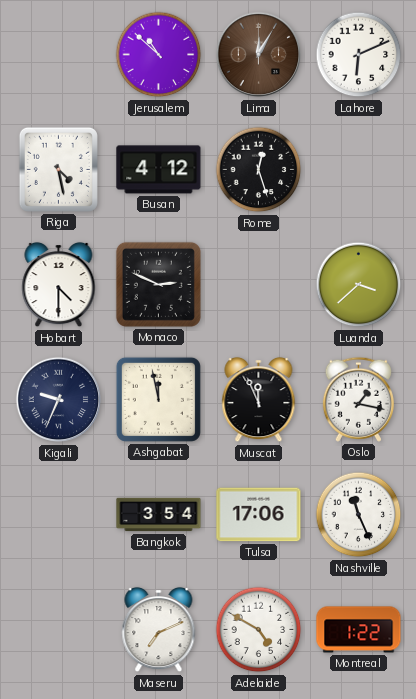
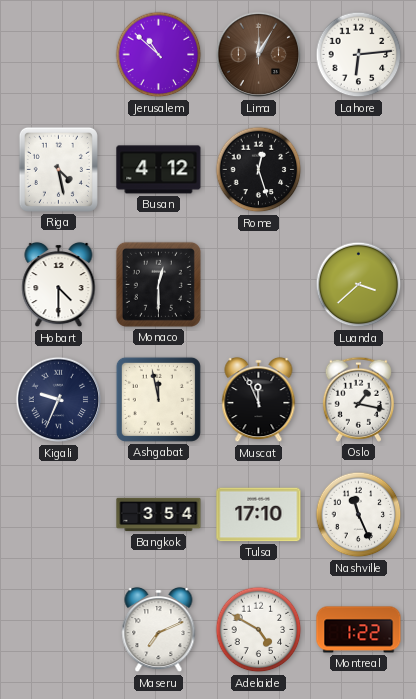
Lahore: 6:11 -> 6:14 (359, 55)
Monaco: 2:49 -> 12:30 (158, 284)
Tulsa: 17:06 -> 17:10 (259, 515)
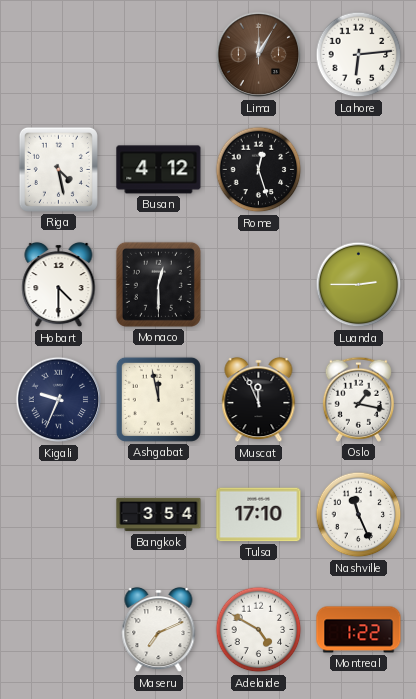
Jerusalem: 10:52 -> none (159, 55)
Luanda: 3:38 -> 2:45 (359, 285)
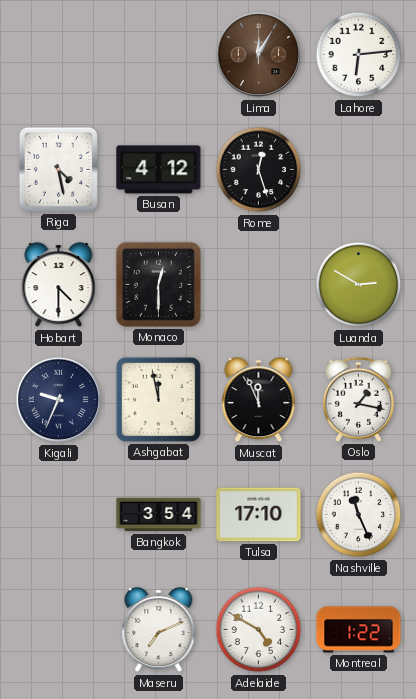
Luanda: 2:45 -> 2:50 (359, 285)
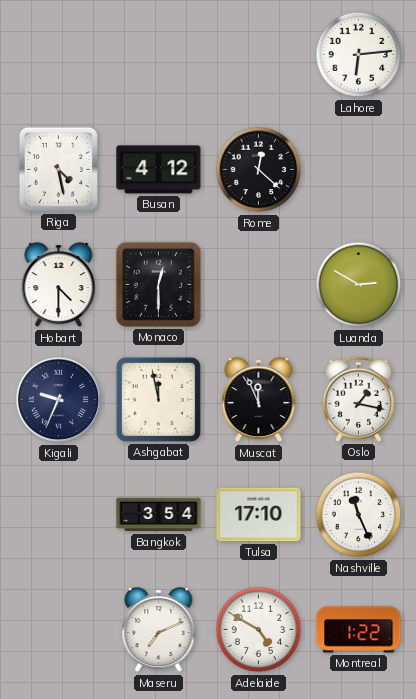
Lima: 12:05 -> none (259, 55)
Rome: 12:27 -> 12:22 (259, 170)
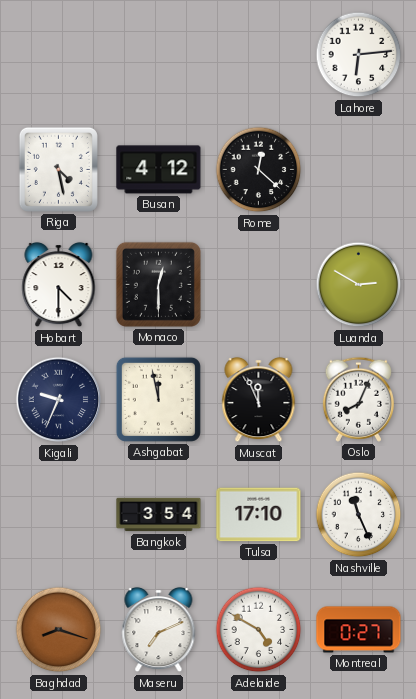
Oslo: 1:17 -> 8:04 (358, 399)
Baghdad: none -> 8:18 (59, 630)
Montreal: 1:22 -> 0:27 (359, 630)
